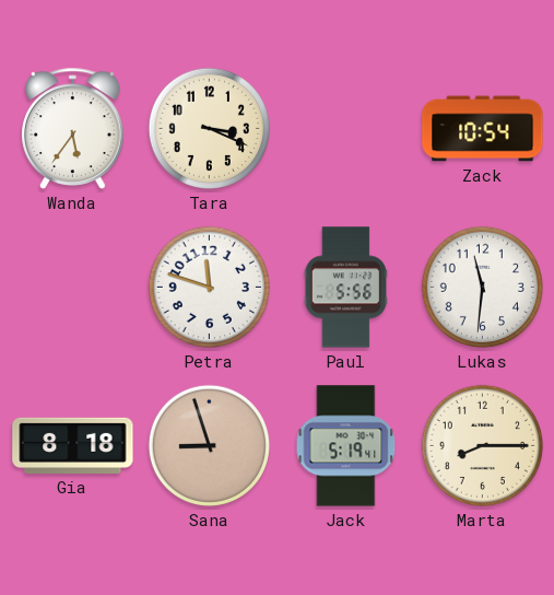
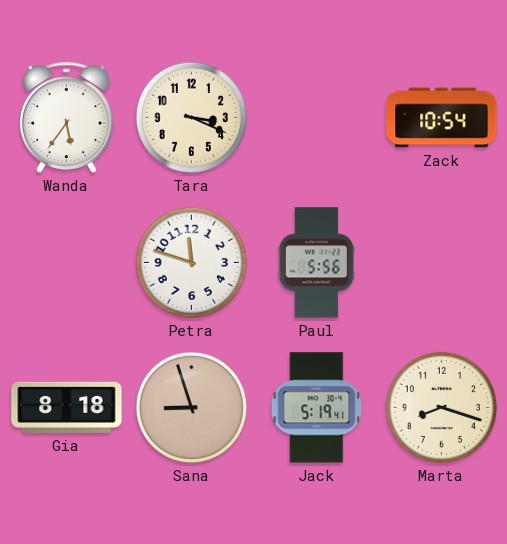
Lukas: 11:31 -> none (482, 287)
Marta: 8:15 -> 8:18 (441, 407)
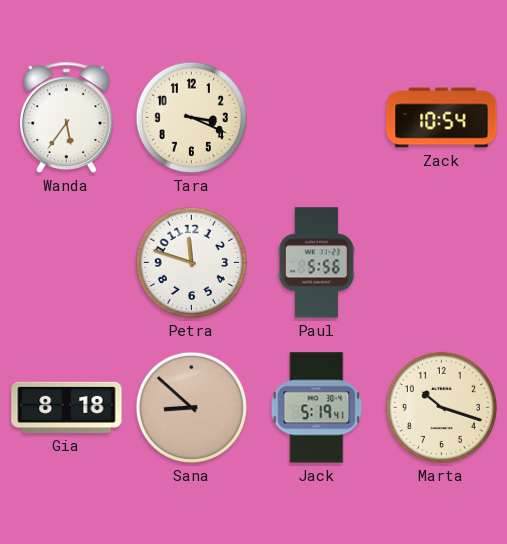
Sana: 8:57 -> 8:52 (191, 407)
Marta: 8:18 -> 10:18 (441, 407)
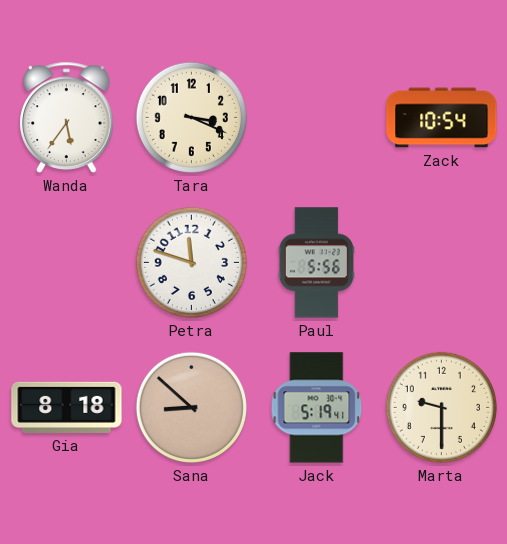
Marta: 10:18 -> 9:30 (441, 407)
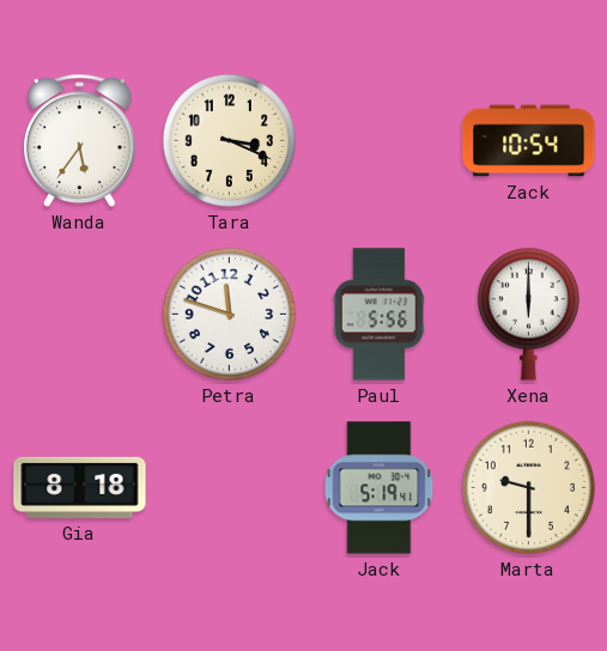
Xena: none -> 6:00 (528, 314)
Sana: 8:52 -> none (191, 407)
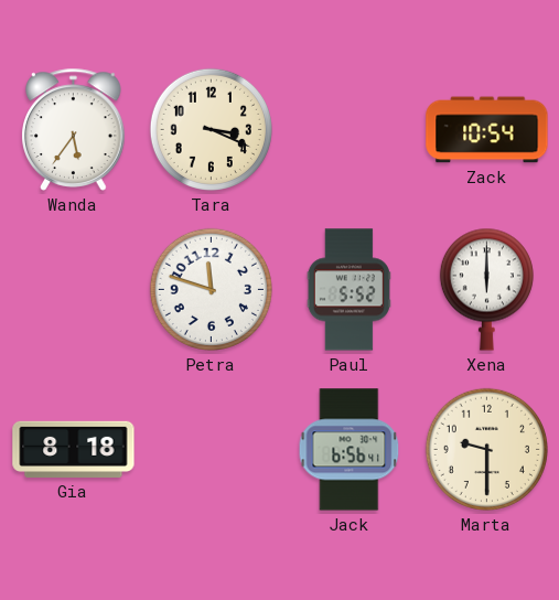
Paul: 5:56 -> 5:52 (348, 290)
Jack: 5:19 -> 6:56 (350, 450)
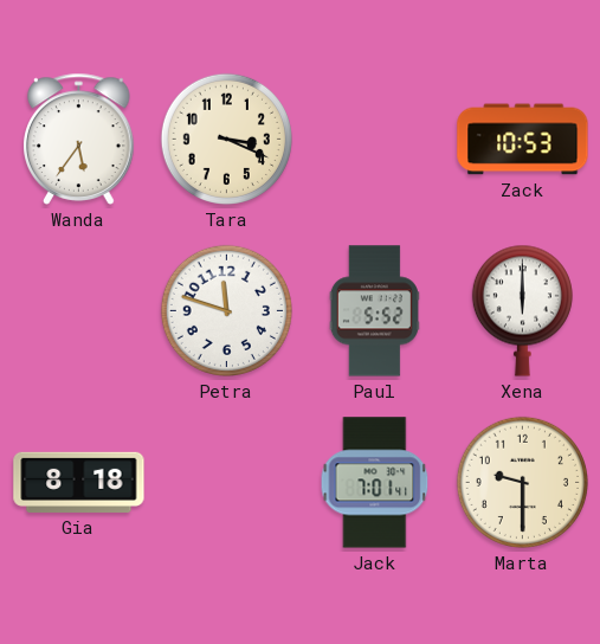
Zack: 10:54 -> 10:53 (523, 140)
Jack: 6:56 -> 7:01 (375, 483)
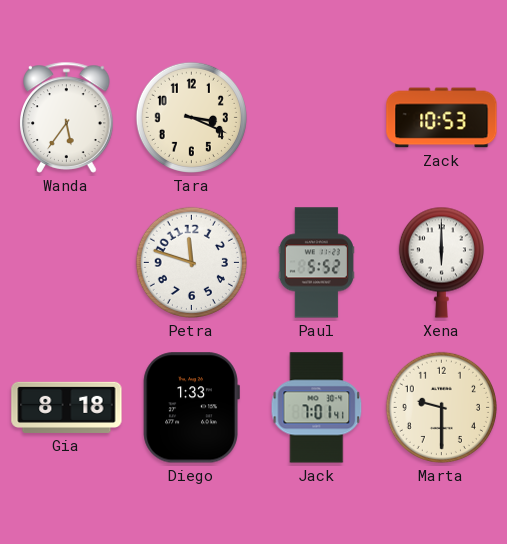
Diego: none -> 1:33 (191, 408)
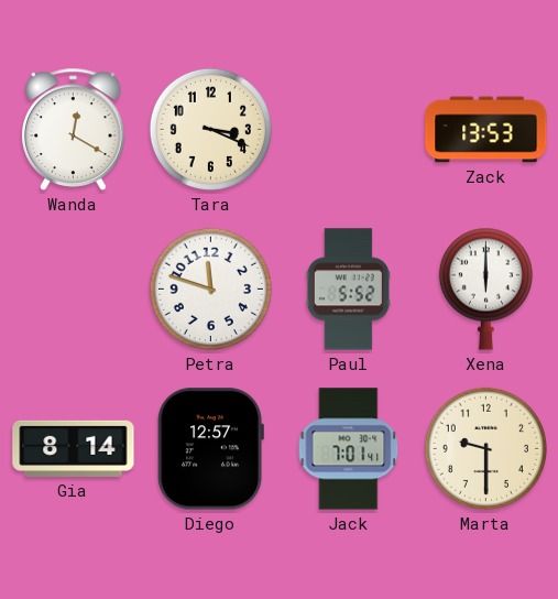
Wanda: 5:36 -> 12:20 (74, 129)
Zack: 10:53 -> 13:53 (486, 130)
Gia: 8:18 -> 8:14 (74, 448)
Diego: 1:33 -> 12:57 (210, 449)
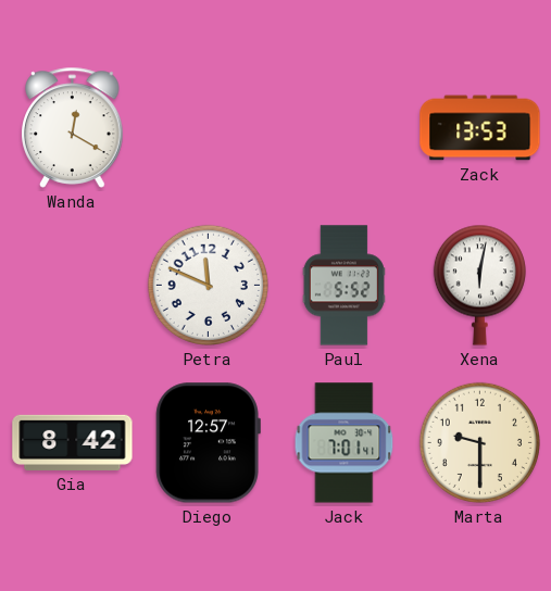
Tara: 3:19 -> none (210, 129)
Petra: 11:48 -> 11:49 (208, 285)
Xena: 6:00 -> 6:02 (479, 285)
Gia: 8:14 -> 8:42 (73, 442)
